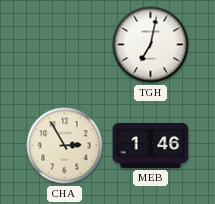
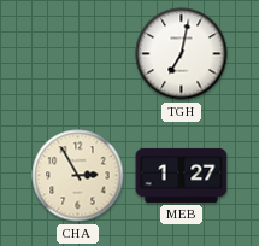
MEB: 1:46 -> 1:27 (182, 175)
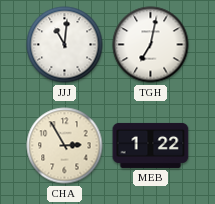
JJJ: none -> 11:01 (65, 45)
MEB: 1:27 -> 1:22 (151, 145)
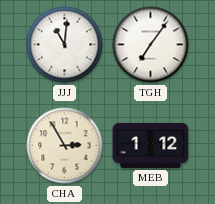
TGH: 7:02 -> 7:06 (151, 45)
MEB: 1:22 -> 1:12 (151, 145)
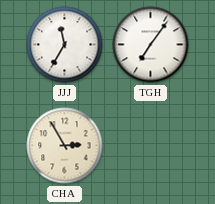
JJJ: 11:01 -> 11:35 (65, 45)
MEB: 1:12 -> none (151, 145)
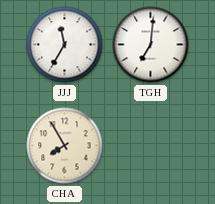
TGH: 7:06 -> 7:01 (151, 45)
CHA: 2:55 -> 7:55 (65, 146)
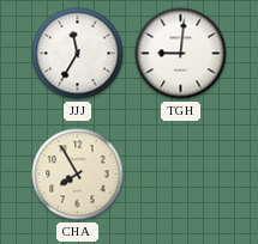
TGH: 7:01 -> 9:01 (181, 54)
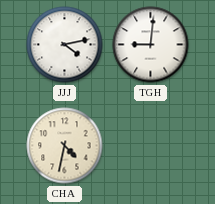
JJJ: 11:35 -> 4:13 (65, 45)
CHA: 7:55 -> 4:32 (65, 146)
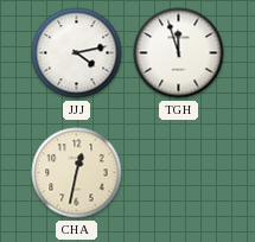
TGH: 9:01 -> 11:57 (179, 53)
CHA: 4:32 -> 12:32 (77, 173)
